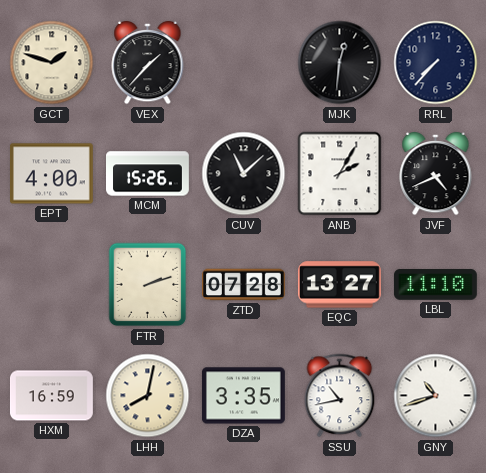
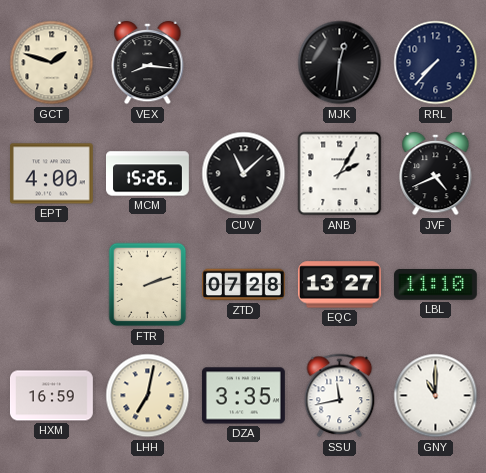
VEX: 1:37 -> 8:16 (148, 63)
LHH: 8:02 -> 7:02 (148, 396)
SSU: 10:43 -> 11:43 (340, 396)
GNY: 10:42 -> 11:00 (436, 396)
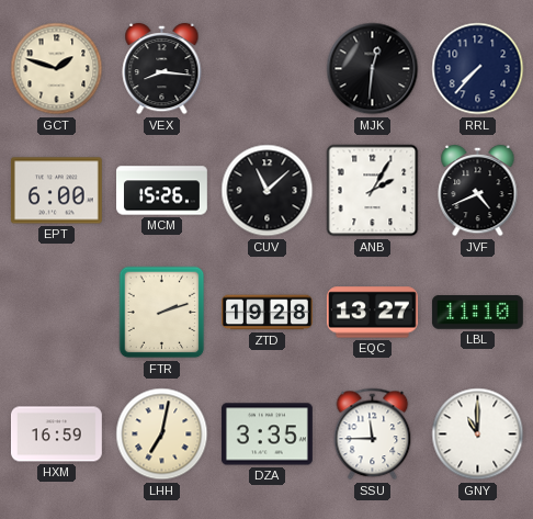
EPT: 4:00 -> 6:00 (56, 191)
ZTD: 07:28 -> 19:28 (268, 313)
SSU: 11:43 -> 11:45 (373, 435)
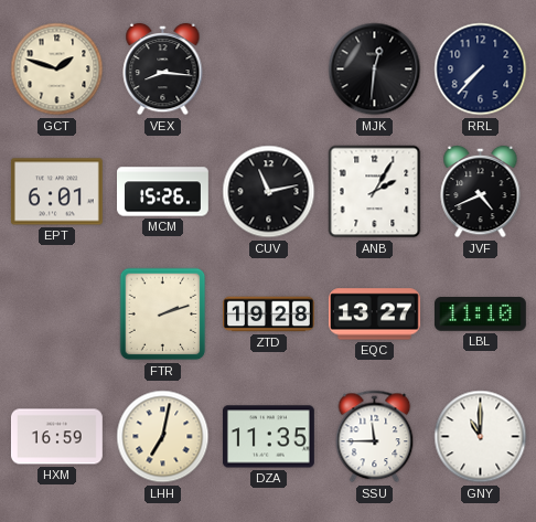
EPT: 6:00 -> 6:01 (56, 192)
CUV: 11:08 -> 11:13 (269, 192)
DZA: 3:35 -> 11:35 (268, 437)
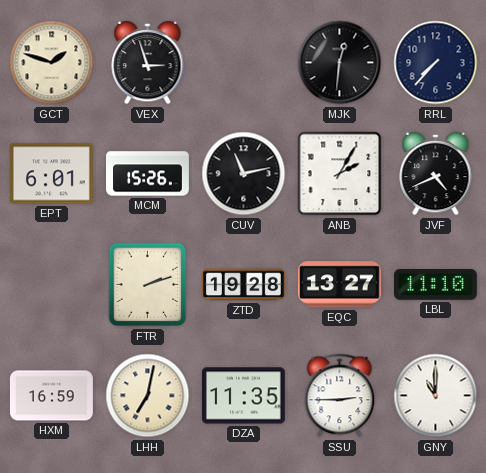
VEX: 8:16 -> 2:57 (148, 63)
SSU: 11:45 -> 2:45 (340, 396)
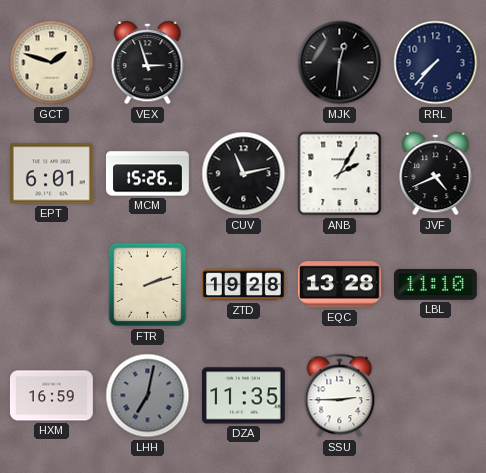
EQC: 13:27 -> 13:28 (339, 285)
LHH dial: cream -> grey (148, 396)
GNY: 11:00 -> none (436, 396)
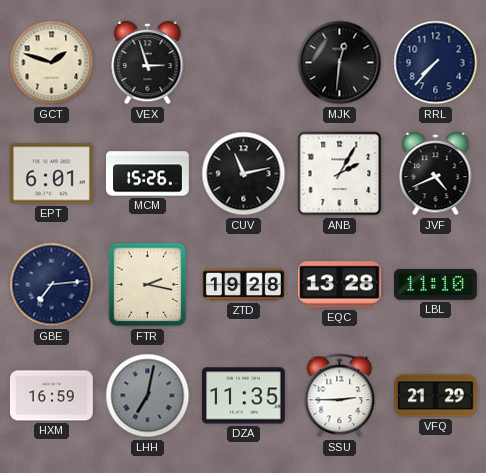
GBE: none -> 7:14 (52, 285)
FTR: 2:12 -> 2:17 (148, 285)
VFQ: none -> 21:29 (436, 396)
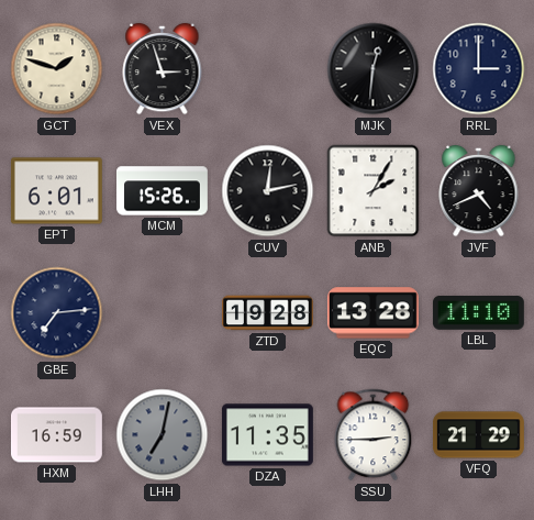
RRL: 7:37 -> 3:00 (479, 69)
CUV: 11:13 -> 12:13 (268, 191)
FTR: 2:17 -> none (148, 285)
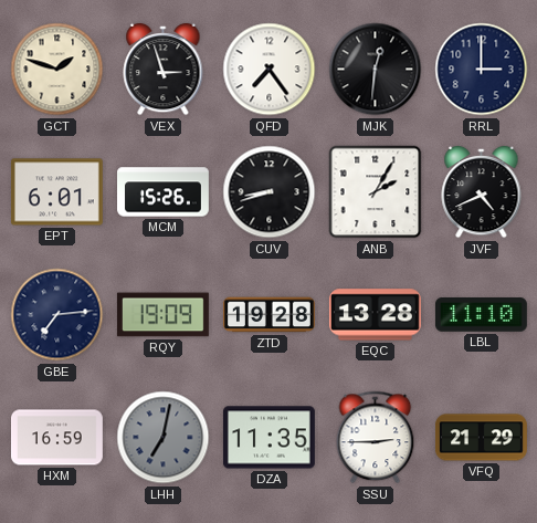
QFD: none -> 7:24 (270, 70)
CUV: 12:13 -> 8:42 (270, 192)
RQY: none -> 19:09 (162, 315)
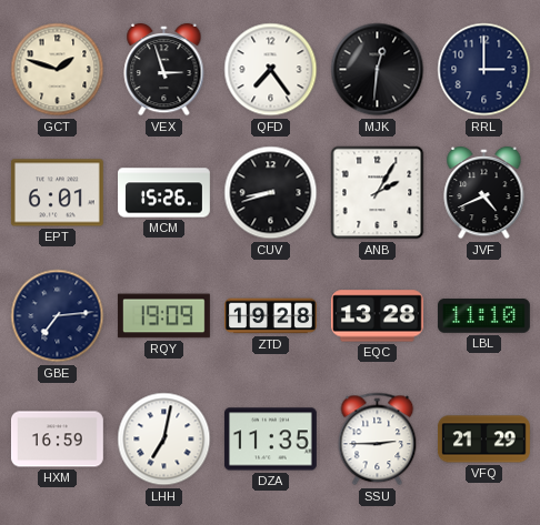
LHH dial: grey -> white (164, 440)
